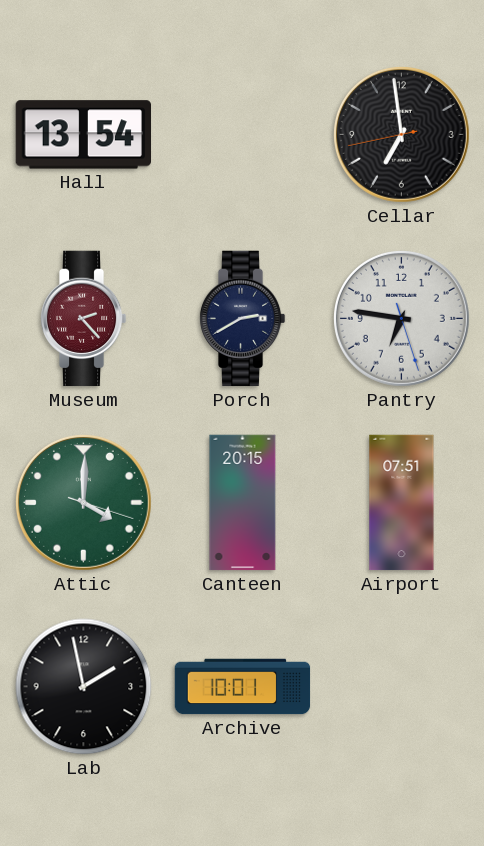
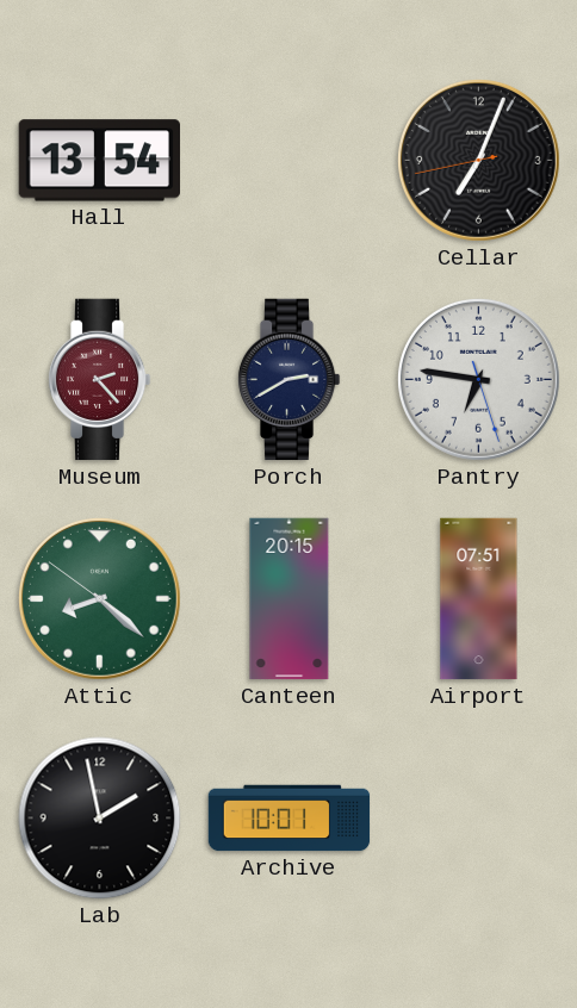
Cellar: 6:58 -> 7:03 (478, 160)
Attic: 4:00 -> 8:21 (99, 598)
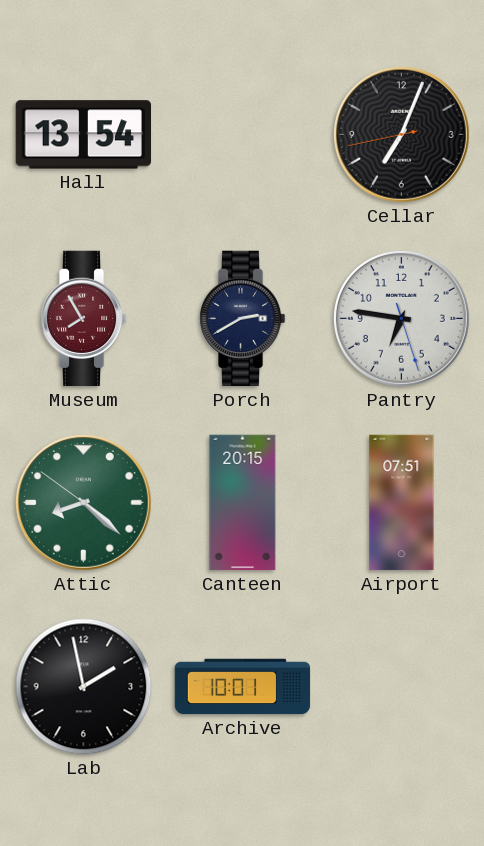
Museum: 2:23 -> 7:55 (83, 319)
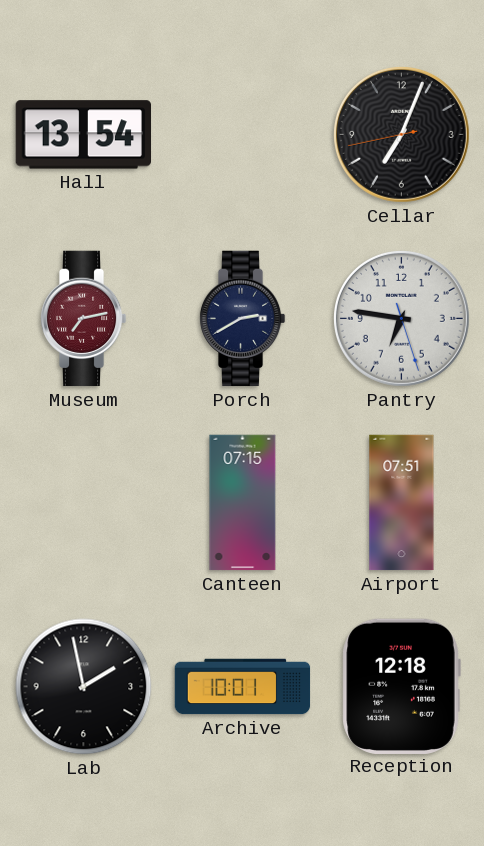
Museum: 7:55 -> 7:13 (83, 319)
Attic: 8:21 -> none (83, 502)
Canteen: 20:15 -> 07:15 (243, 503)
Reception: none -> 12:18 (401, 686)
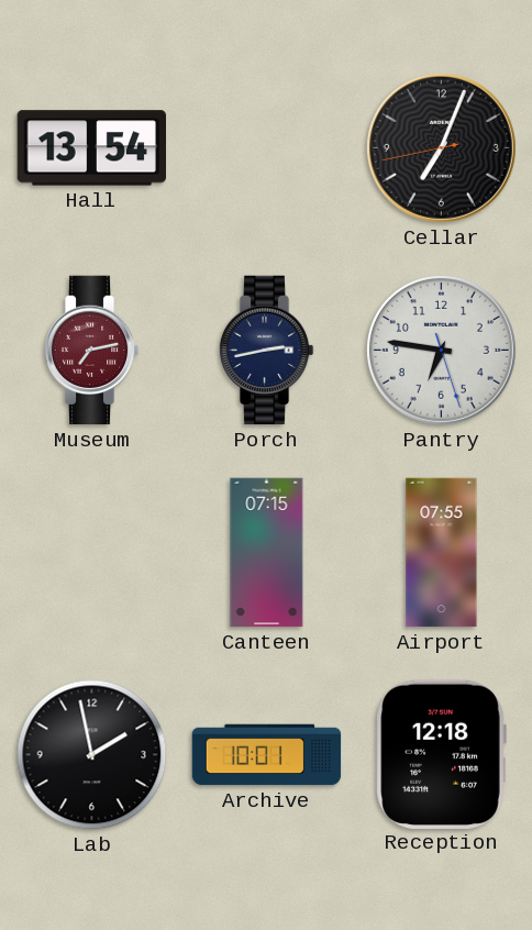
Porch: 2:40 -> 2:43 (266, 351)
Airport: 07:51 -> 07:55 (442, 553)
